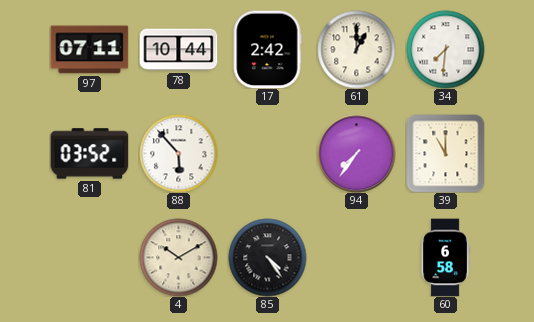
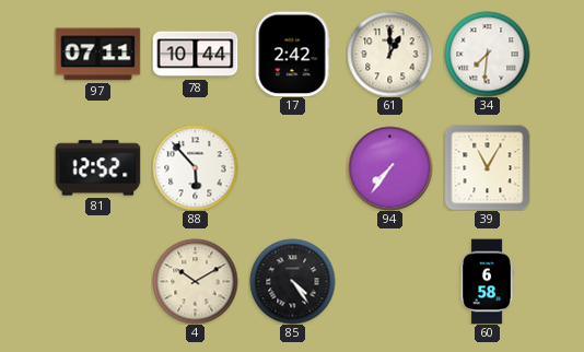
81: 03:52 -> 12:52 (97, 168)
39: 11:00 -> 11:05 (487, 167)
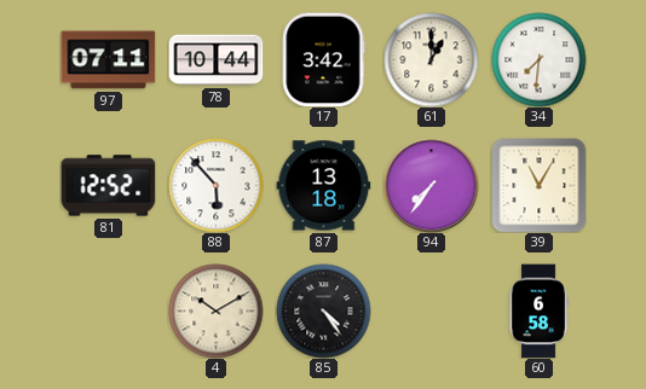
17: 2:42 -> 3:42 (323, 59)
87: none -> 13:18 (323, 186)
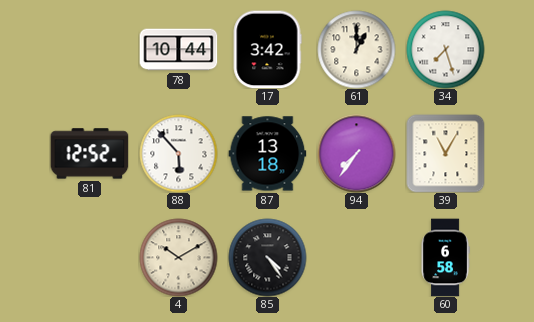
97: 07:11 -> none (108, 60)
34: 7:31 -> 7:27 (445, 49)
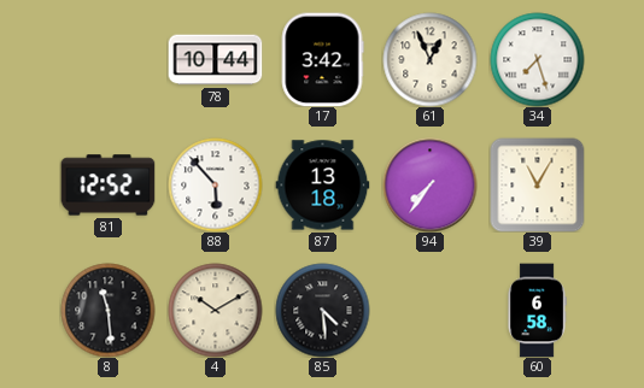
61: 1:00 -> 12:56 (429, 59)
8: none -> 11:29 (107, 310)
85: 4:24 -> 4:29 (322, 310)
